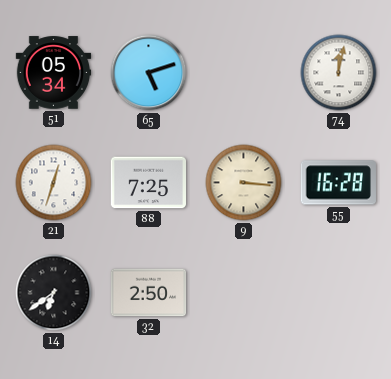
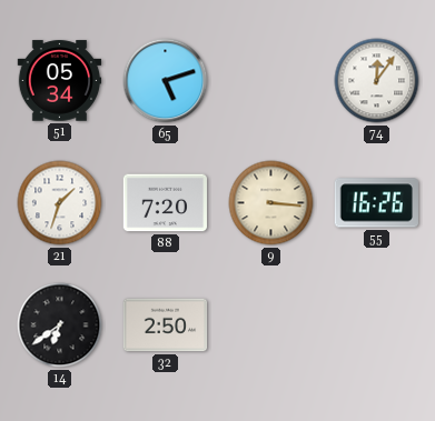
74: 12:02 -> 12:06 (377, 81)
21: 12:33 -> 1:33 (60, 203)
88: 7:25 -> 7:20 (166, 203)
55: 16:28 -> 16:26 (376, 203)
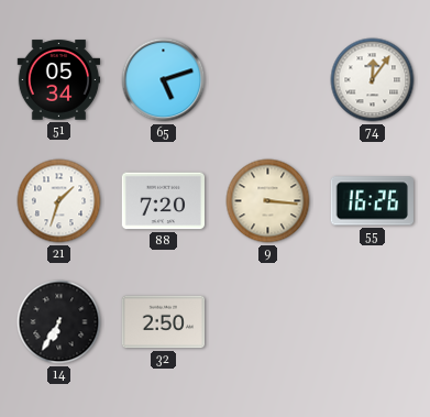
14: 6:39 -> 6:35 (59, 322)
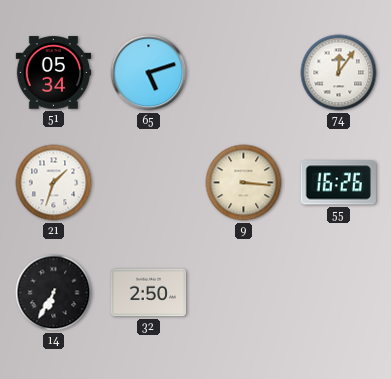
88: 7:20 -> none (164, 201)
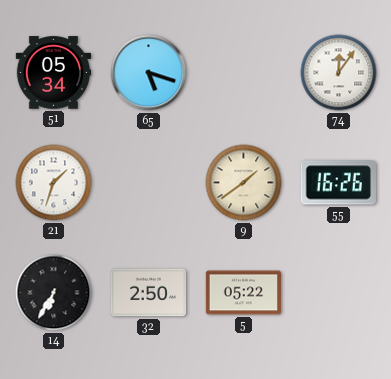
65: 5:12 -> 5:18 (149, 73)
9: 3:16 -> 1:39 (244, 183)
5: none -> 05:22 (244, 293)
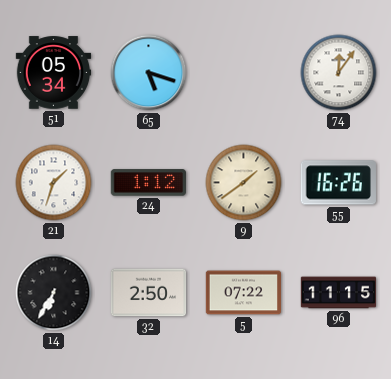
24: none -> 1:12 (148, 183)
5: 05:22 -> 07:22 (244, 293)
96: none -> 11:15 (339, 293)
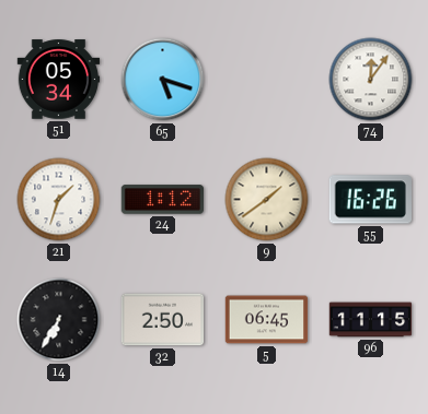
5: 07:22 -> 06:45 (267, 320)
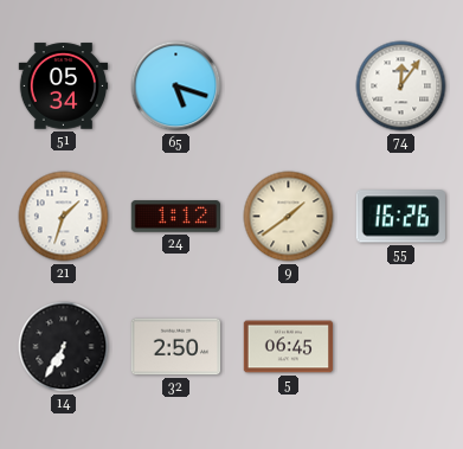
96: 11:15 -> none (371, 320)
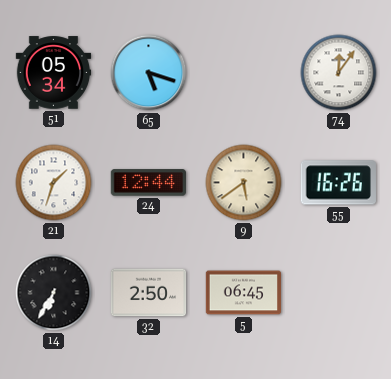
24: 1:12 -> 12:44 (148, 183)
9: 1:39 -> 5:39 (244, 183)
